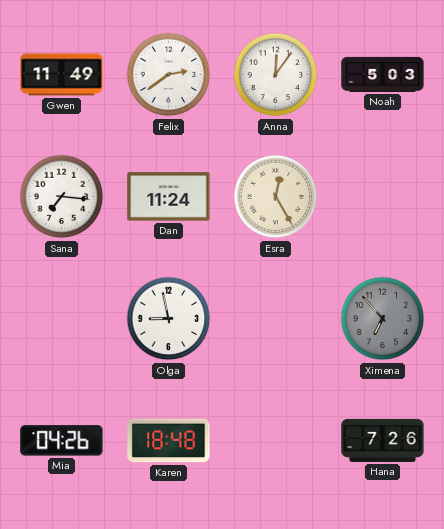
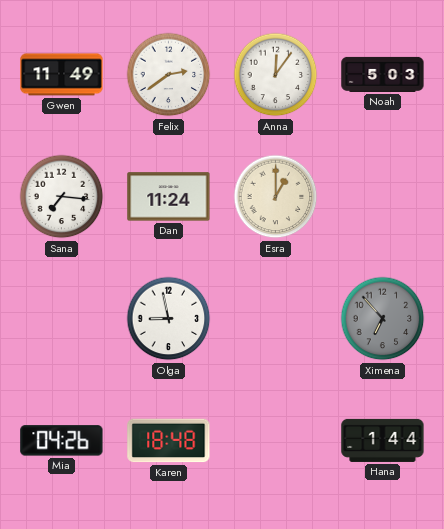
Esra: 12:25 -> 1:00 (276, 197)
Hana: 7:26 -> 1:44 (383, 440)
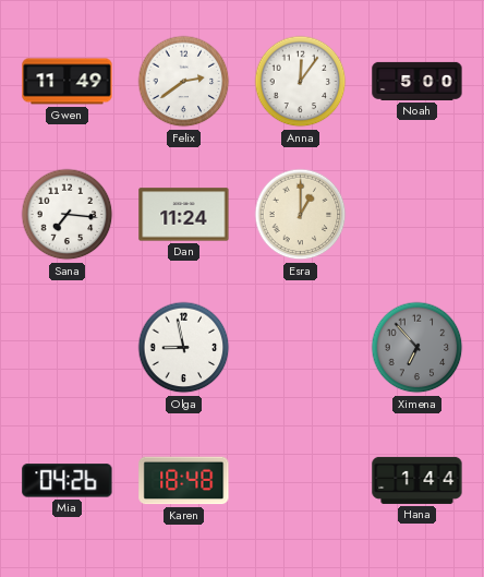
Noah: 5:03 -> 5:00 (418, 81)
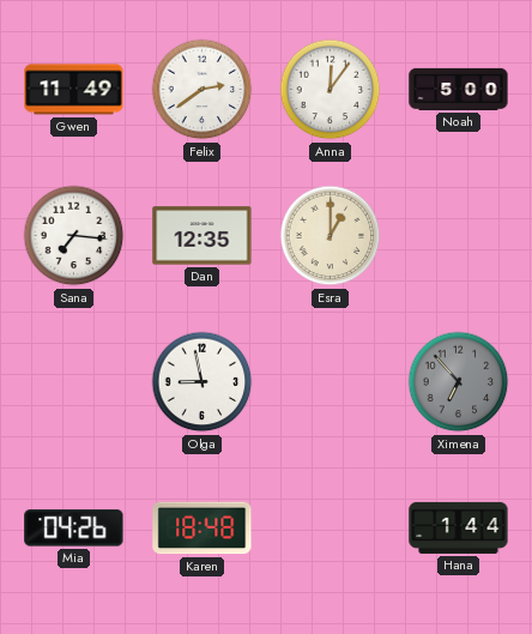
Dan: 11:24 -> 12:35 (202, 236)
